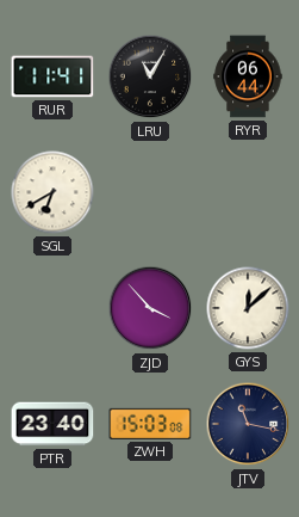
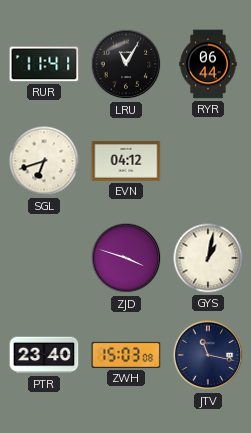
SGL: 6:40 -> 6:42 (44, 161)
EVN: none -> 04:12 (126, 161)
ZJD: 3:53 -> 3:48 (126, 258)
GYS: 12:08 -> 1:02 (208, 258)
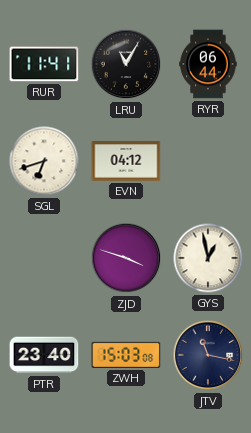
GYS: 1:02 -> 12:58 (208, 258)
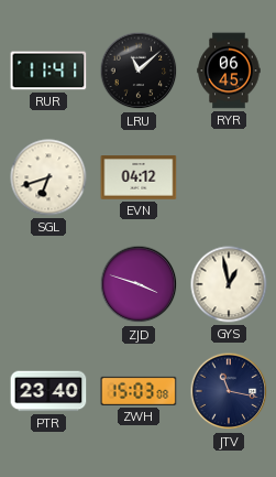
LRU: 11:05 -> 11:08 (139, 71)
RYR: 06:44 -> 06:45 (229, 71)
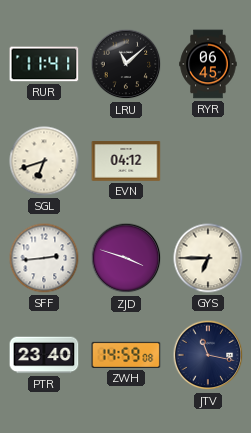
SFF: none -> 2:44 (44, 258)
GYS: 12:58 -> 6:45 (208, 258)
ZWH: 15:03 -> 14:59 (126, 355)
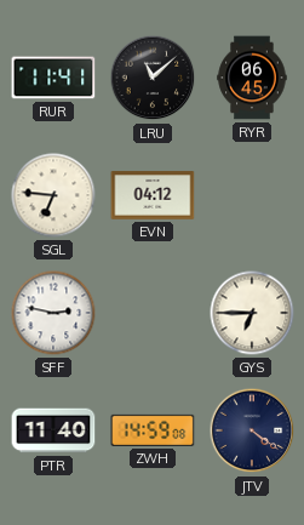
SGL: 6:42 -> 6:46 (53, 195)
SFF: 2:44 -> 2:47 (53, 313)
ZJD: 3:48 -> none (126, 258)
PTR: 23:40 -> 11:40 (53, 430)
JTV: 11:17 -> 4:21 (252, 430)
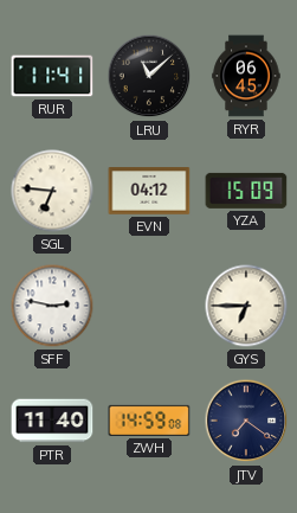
YZA: none -> 15:09 (246, 191)
JTV: 4:21 -> 7:21 (246, 421)
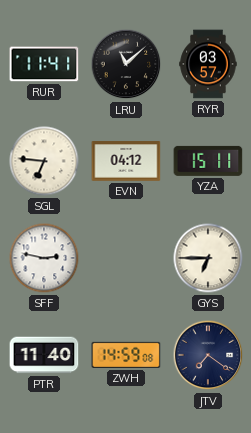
RYR: 06:45 -> 03:57 (208, 64)
YZA: 15:09 -> 15:11 (208, 161)
